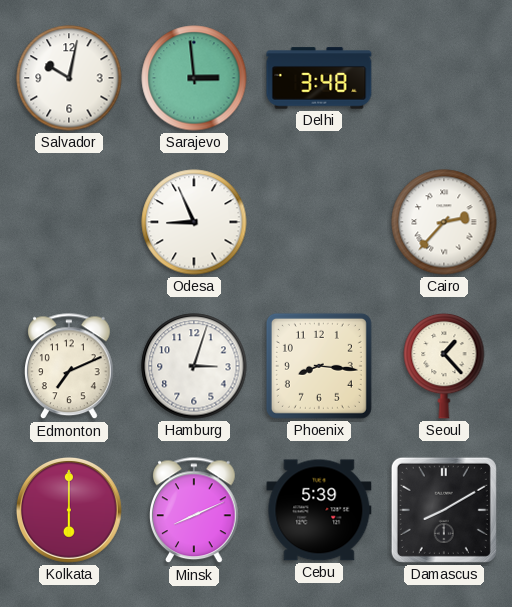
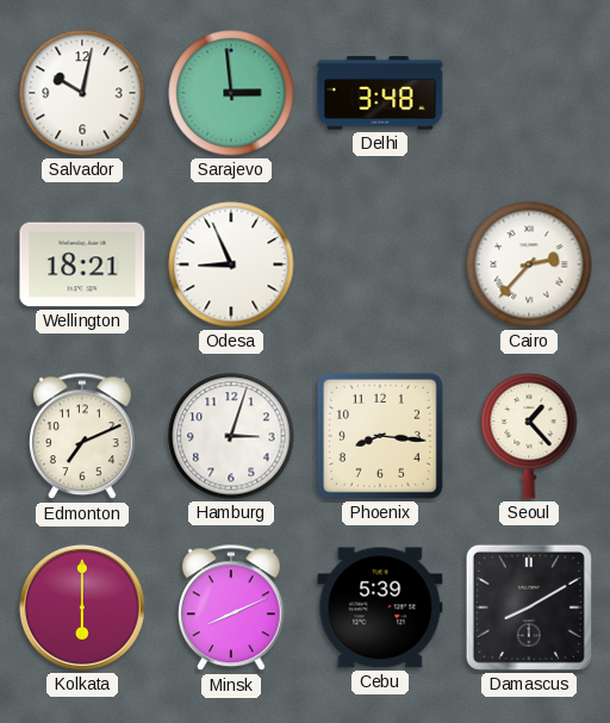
Wellington: none -> 18:21 (82, 264)
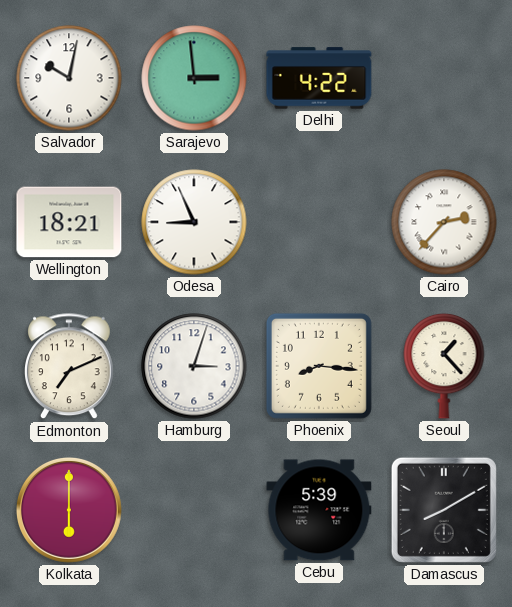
Delhi: 3:48 -> 4:22 (319, 78)
Minsk: 8:11 -> none (232, 609)
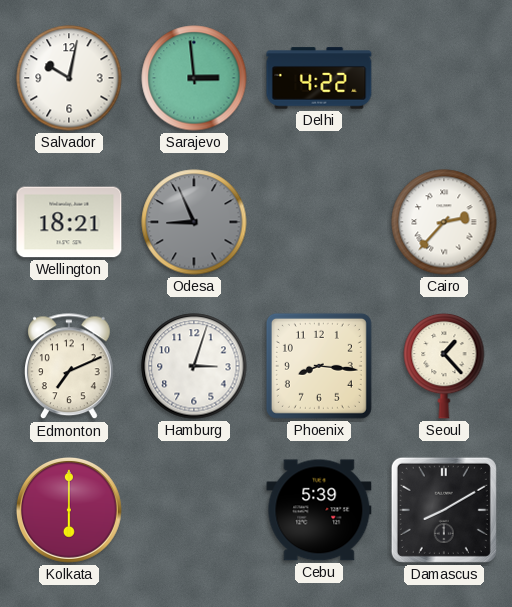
Odesa dial: white -> grey (194, 222)
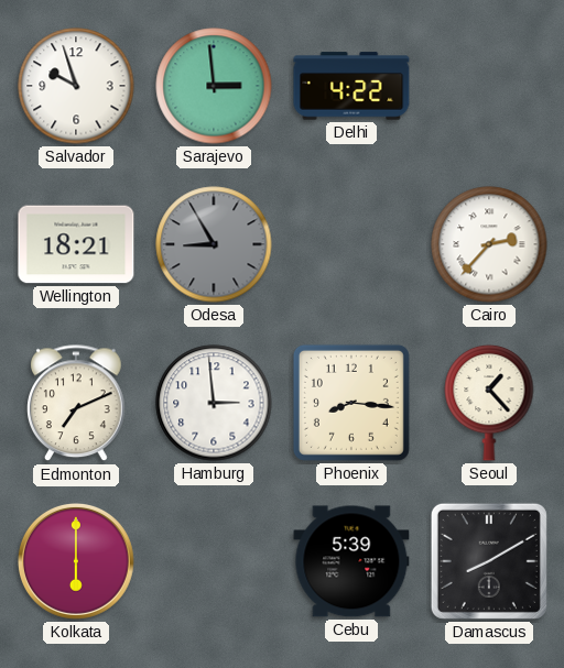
Salvador: 10:02 -> 9:57 (76, 86)
Odesa: 8:56 -> 8:55 (214, 244)
Hamburg: 3:03 -> 2:59 (214, 403)
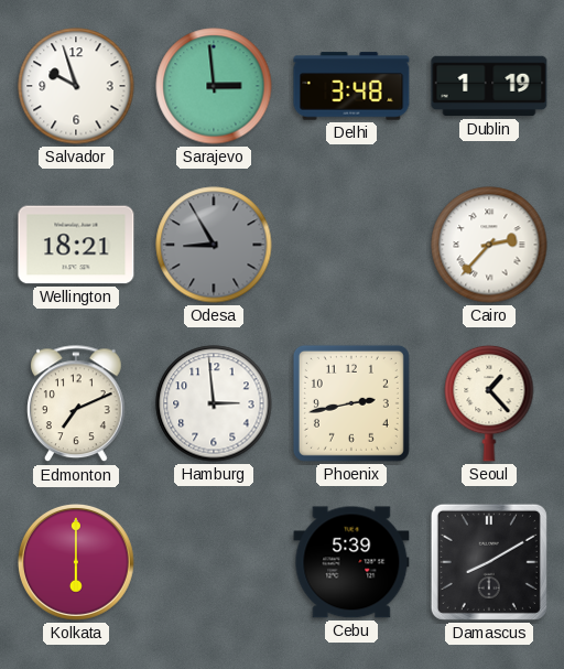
Delhi: 4:22 -> 3:48 (351, 86)
Dublin: none -> 1:19 (489, 86)
Phoenix: 8:16 -> 2:43 (351, 403)
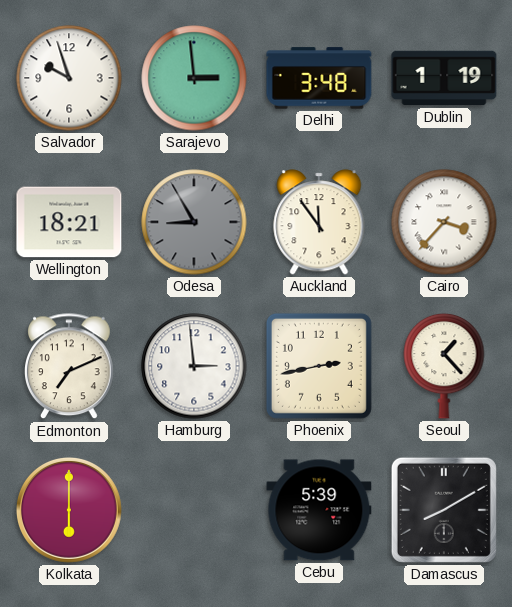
Auckland: none -> 11:54 (319, 222)
Cairo: 2:37 -> 3:37 (444, 222)
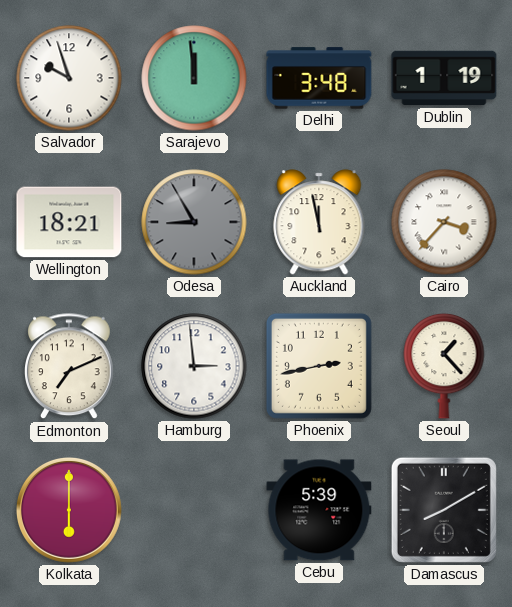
Sarajevo: 2:59 -> 11:59 (194, 78)
Auckland: 11:54 -> 11:58 (319, 222)
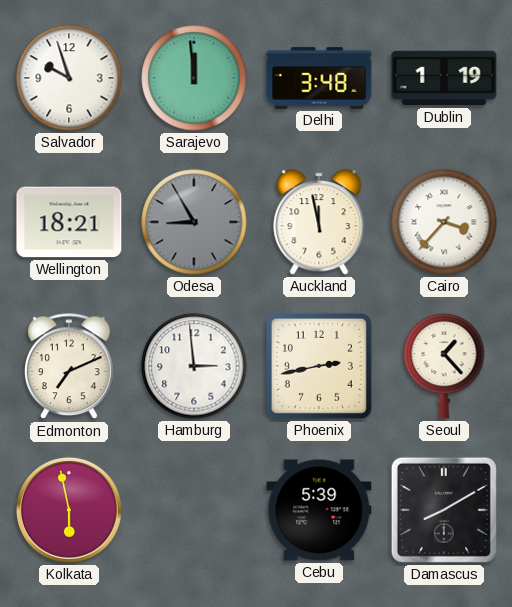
Kolkata: 6:00 -> 5:58 (69, 511)
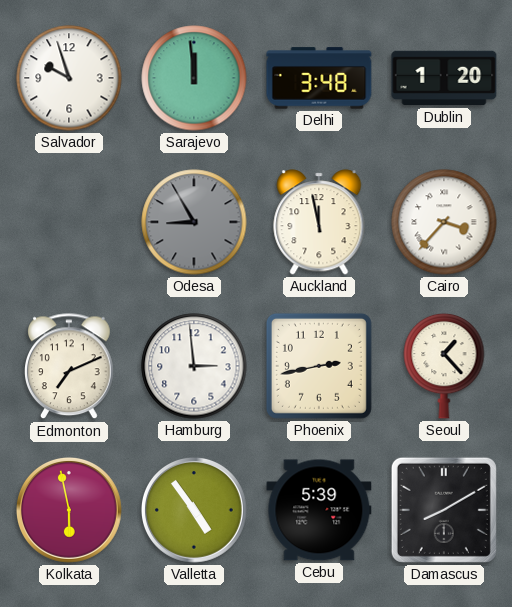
Dublin: 1:19 -> 1:20 (444, 78)
Wellington: 18:21 -> none (69, 222)
Valletta: none -> 4:54 (194, 511)
